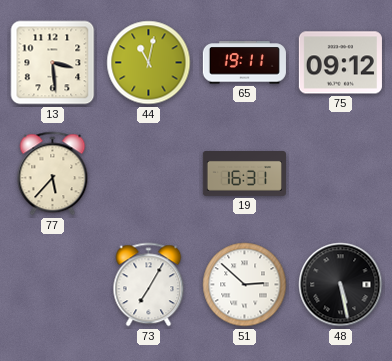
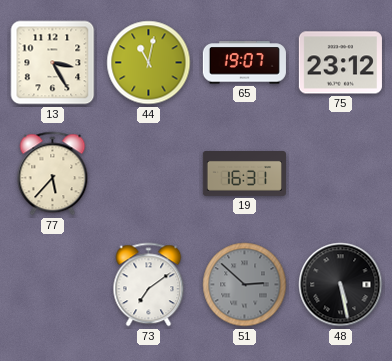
13: 3:29 -> 3:25 (53, 63)
65: 19:11 -> 19:07 (244, 63)
75: 09:12 -> 23:12 (340, 63)
73: 7:05 -> 7:09 (149, 285)
51 dial: white -> grey (245, 285)
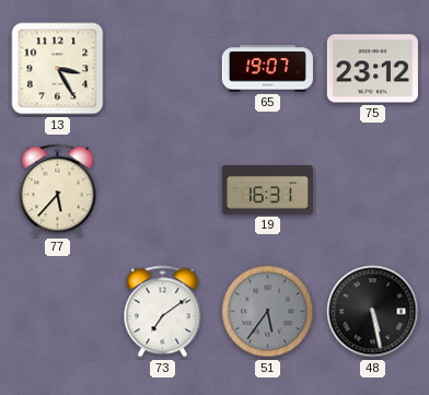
44: 11:02 -> none (149, 63)
51: 2:52 -> 5:36 (268, 312)
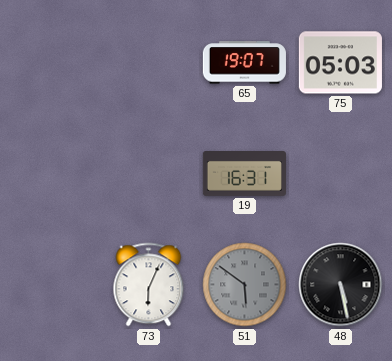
13: 3:25 -> none (58, 69)
75: 23:12 -> 05:03 (340, 63)
77: 5:37 -> none (58, 190)
73: 7:09 -> 6:04 (149, 285)
51: 5:36 -> 5:51 (245, 285)
